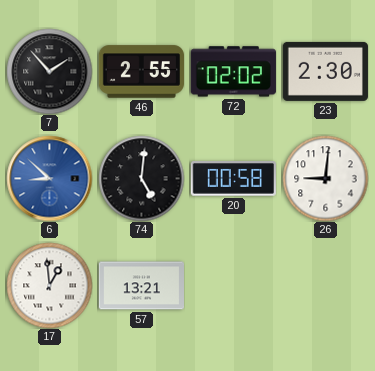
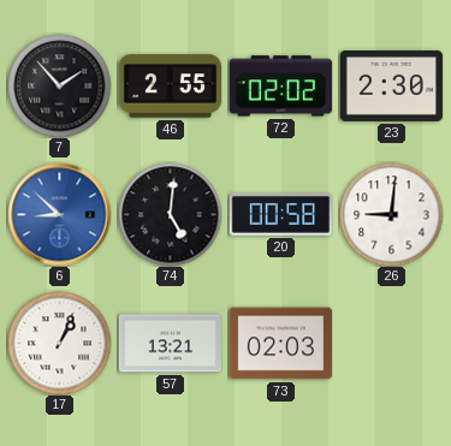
17: 12:59 -> 1:04 (59, 343)
73: none -> 02:03 (280, 344)
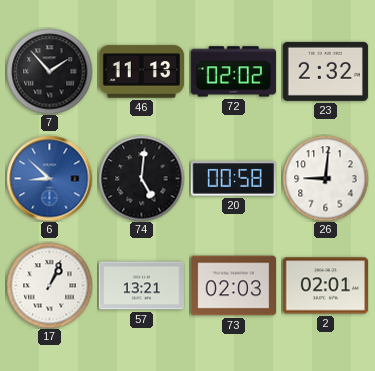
46: 2:55 -> 11:13 (141, 72)
23: 2:30 -> 2:32 (325, 71)
2: none -> 02:01 (325, 286)
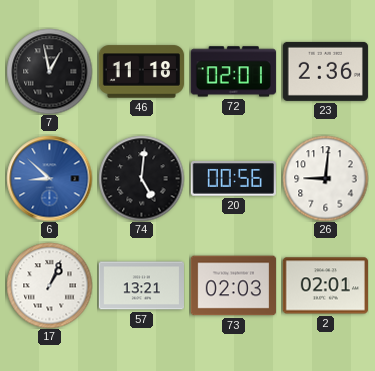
7: 1:53 -> 12:58 (49, 71)
46: 11:13 -> 11:18 (141, 72)
72: 02:02 -> 02:01 (233, 72)
23: 2:32 -> 2:36 (325, 71)
20: 00:58 -> 00:56 (233, 179)
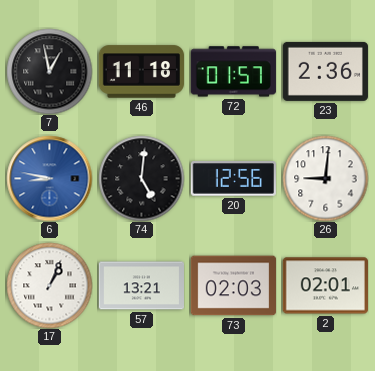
72: 02:01 -> 01:57 (233, 72)
6: 8:52 -> 8:47 (49, 178)
20: 00:56 -> 12:56 (233, 179)
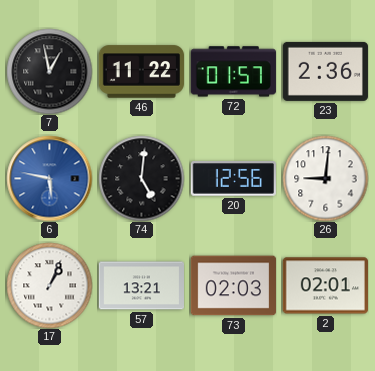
46: 11:18 -> 11:22 (141, 72)
6: 8:47 -> 5:47 (49, 178)
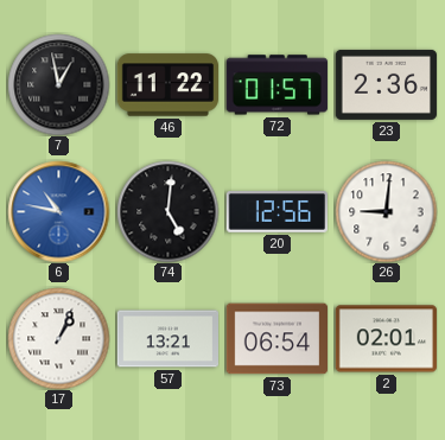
6: 5:47 -> 10:47 (58, 211)
73: 02:03 -> 06:54 (276, 339)
